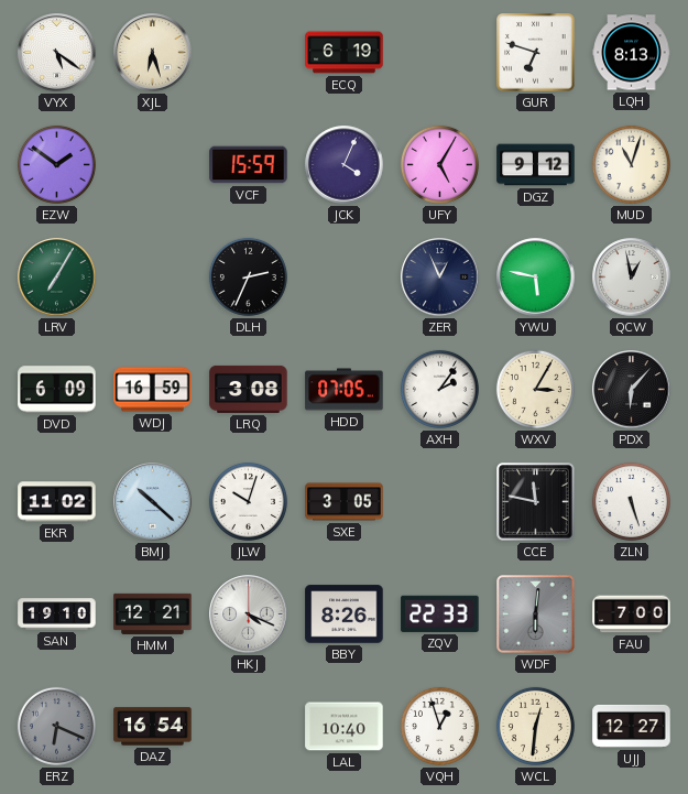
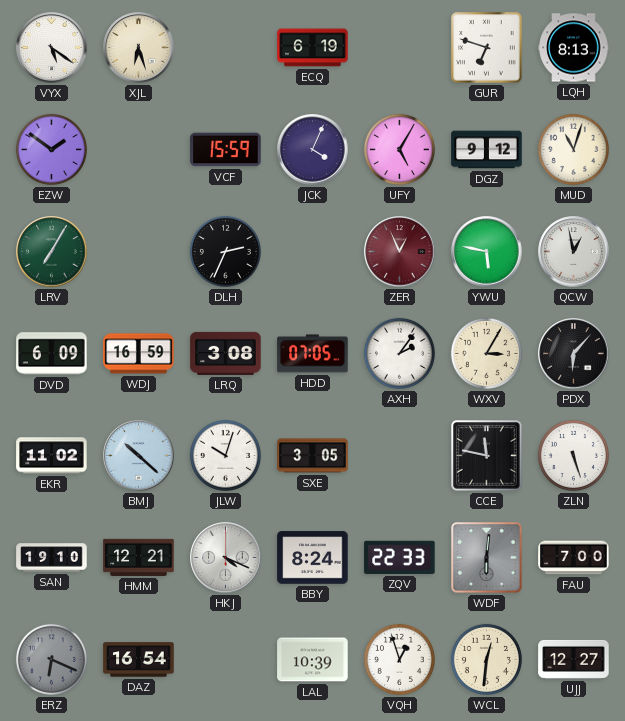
ZER dial: navy -> burgundy (400, 252)
BBY: 8:26 -> 8:24 (313, 558)
LAL: 10:40 -> 10:39 (313, 660)
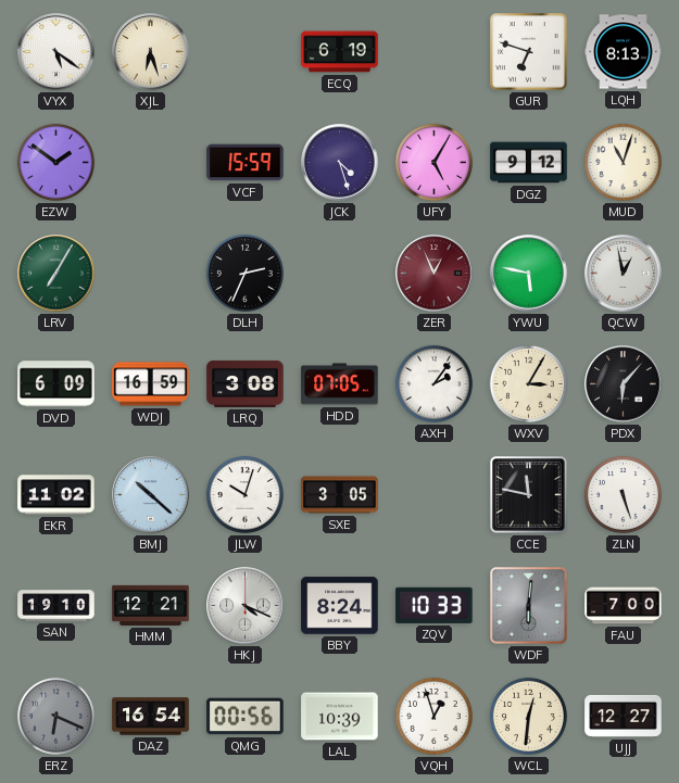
JCK: 4:04 -> 4:27 (340, 163)
ZQV: 22:33 -> 10:33 (435, 605)
QMG: none -> 00:56 (246, 717)
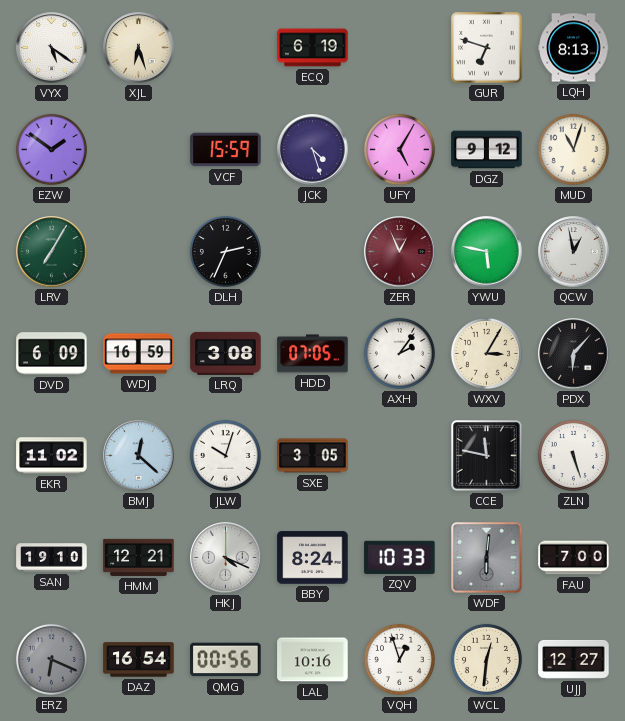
BMJ: 10:22 -> 12:22 (139, 456)
LAL: 10:39 -> 10:16 (313, 660)
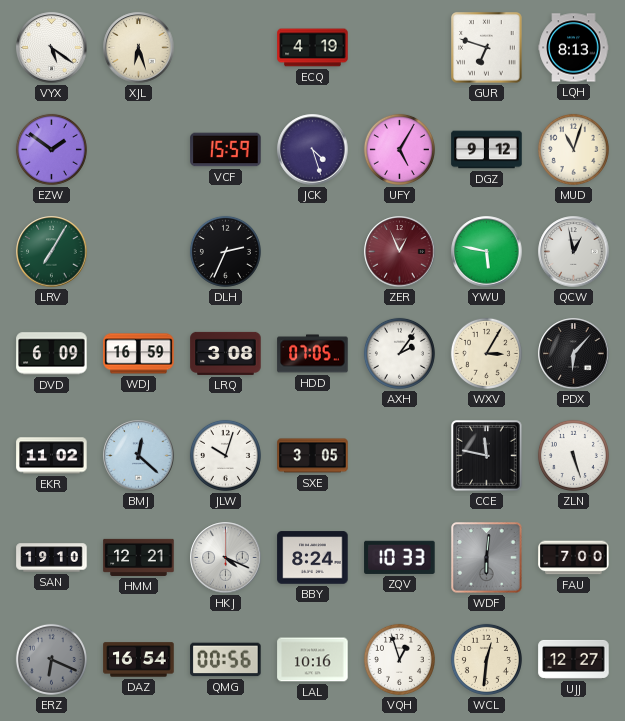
ECQ: 6:19 -> 4:19 (313, 48)
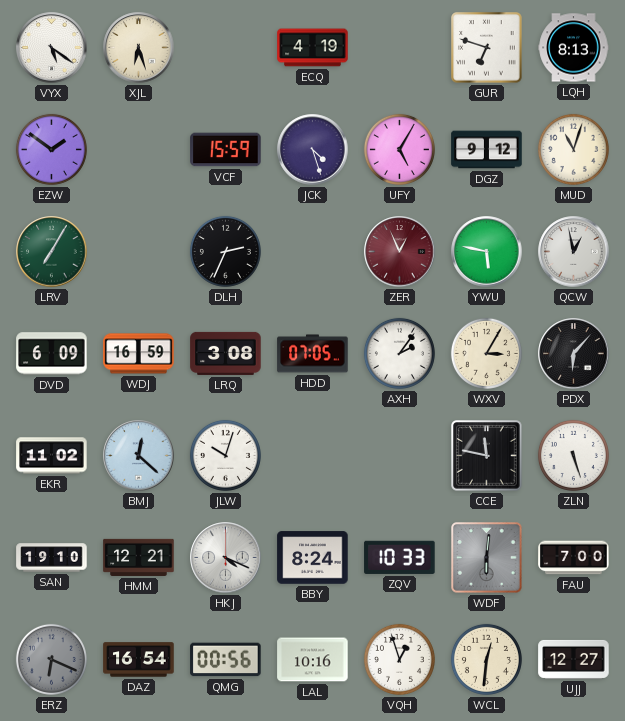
SXE: 3:05 -> none (313, 456)
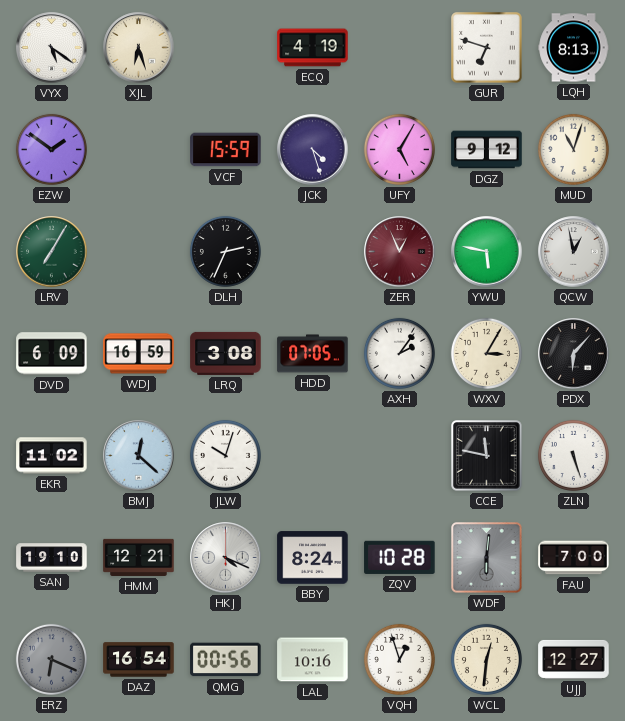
ZQV: 10:33 -> 10:28 (400, 557)
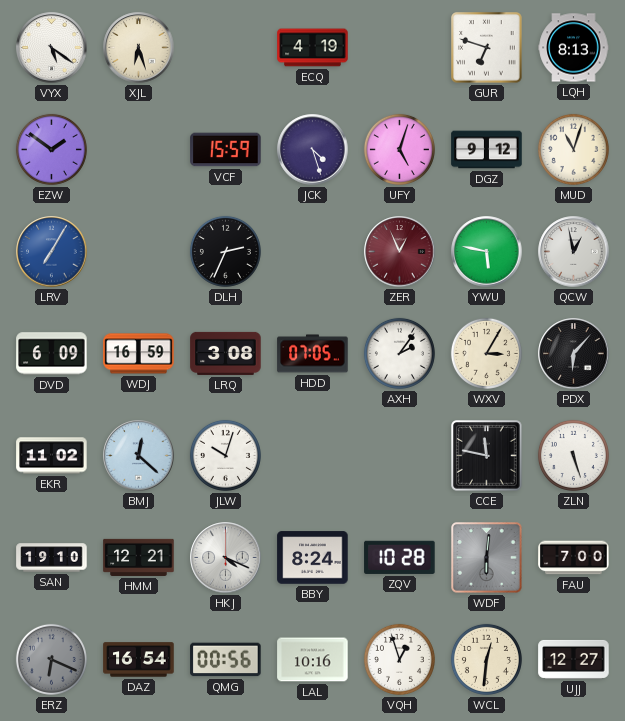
UFY: 5:05 -> 5:03 (399, 149)
LRV dial: green -> blue (52, 252)
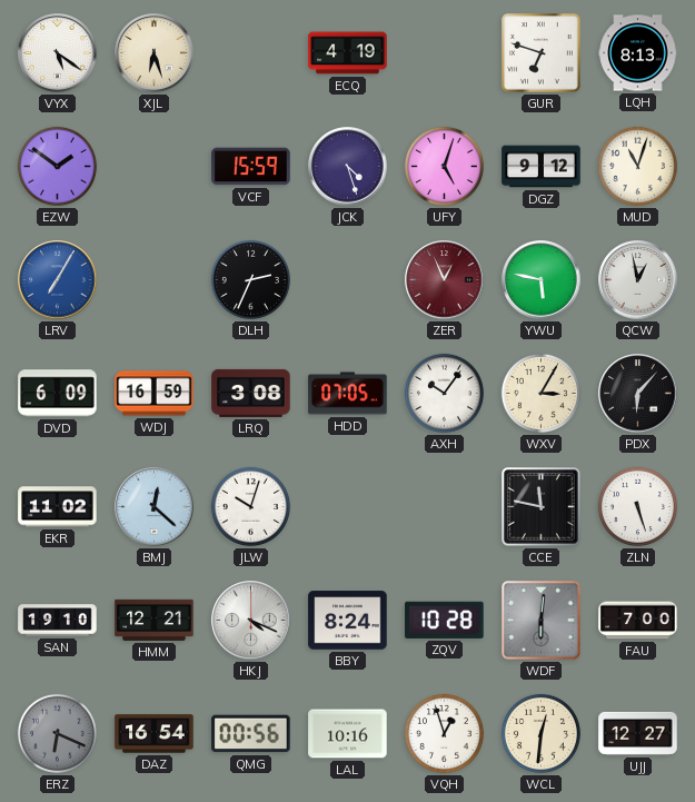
AXH: 2:06 -> 10:06 (444, 393)
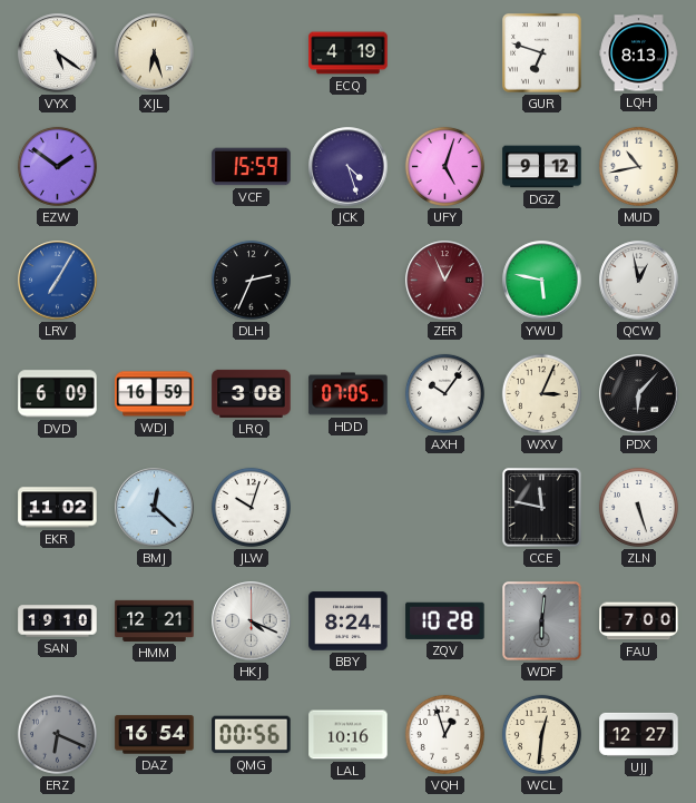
MUD: 11:03 -> 10:43 (638, 166)
WXV: 3:05 -> 3:04 (541, 393)
